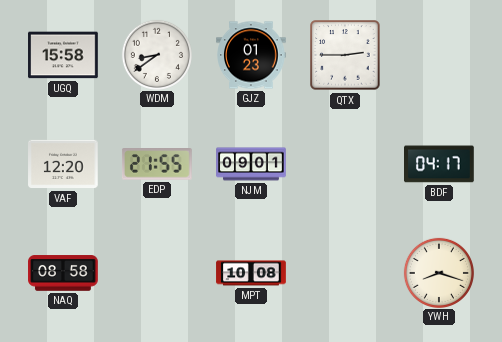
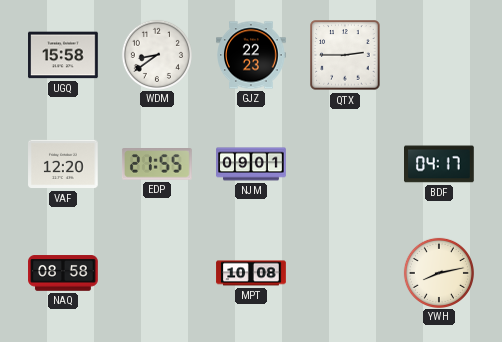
GJZ: 01:23 -> 22:23 (251, 55)
YWH: 8:18 -> 8:13 (438, 272)
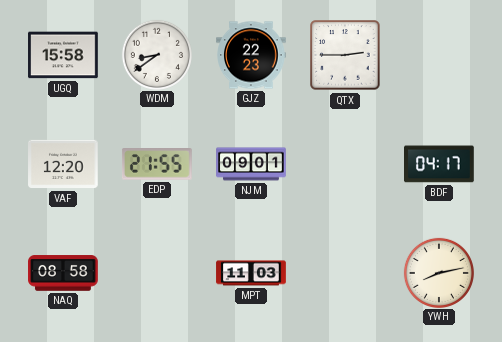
MPT: 10:08 -> 11:03 (251, 273)
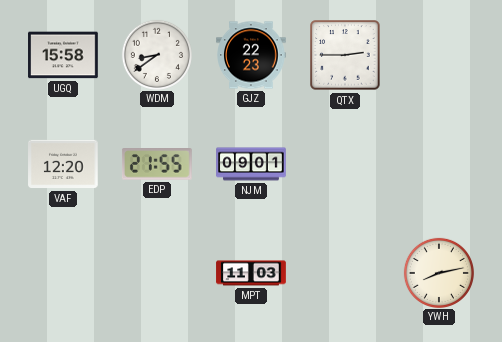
BDF: 04:17 -> none (440, 164)
NAQ: 08:58 -> none (63, 273)
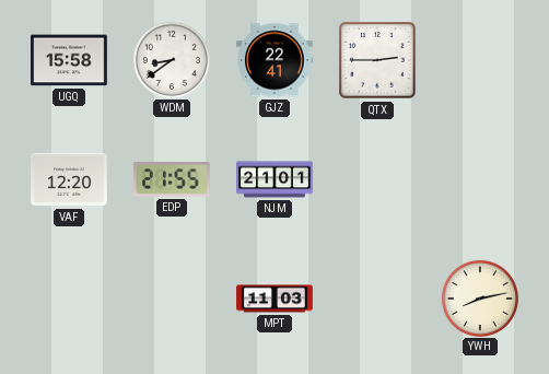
GJZ: 22:23 -> 22:41 (274, 60)
NJM: 09:01 -> 21:01 (274, 179)
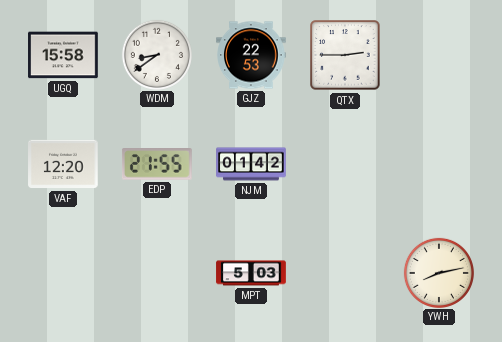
GJZ: 22:41 -> 22:53 (251, 55)
NJM: 21:01 -> 01:42 (251, 164)
MPT: 11:03 -> 5:03 (251, 273)
